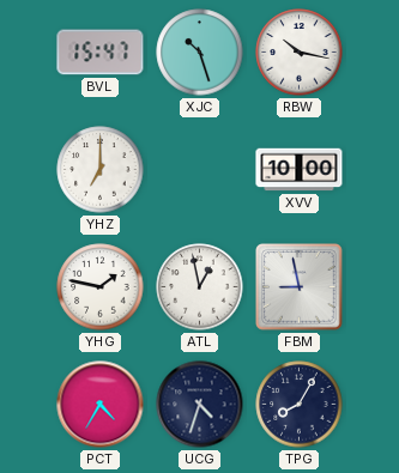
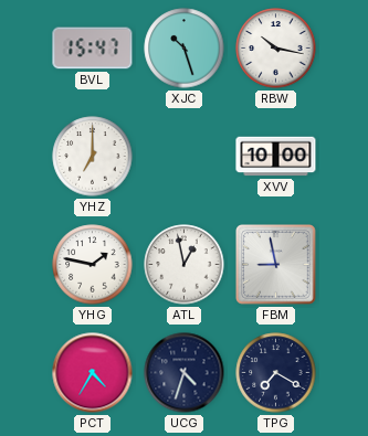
TPG: 8:05 -> 7:20 (276, 373)
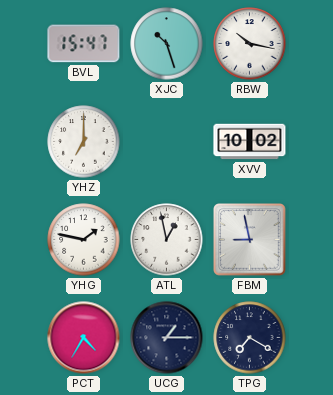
XVV: 10:00 -> 10:02 (250, 142)
UCG: 4:33 -> 1:15 (167, 338)
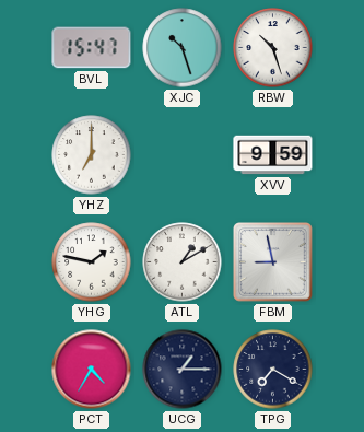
RBW: 10:17 -> 10:27 (273, 48)
XVV: 10:02 -> 9:59 (273, 155)
ATL: 12:58 -> 1:10 (183, 262)
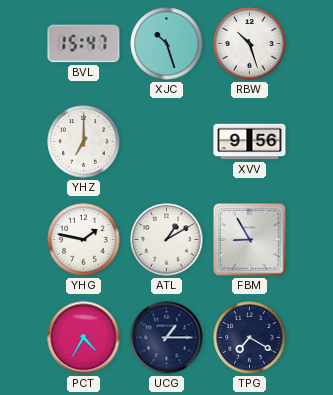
XVV: 9:59 -> 9:56 (250, 142)
FBM: 8:58 -> 8:55 (250, 240)
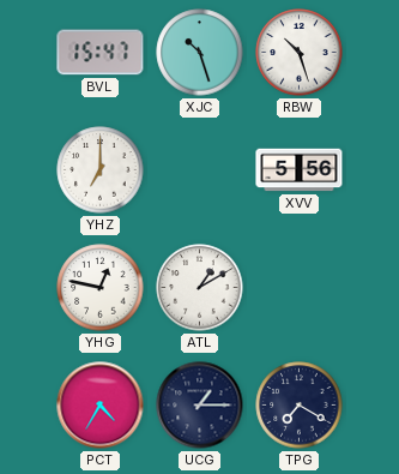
XVV: 9:56 -> 5:56 (300, 170)
YHG: 1:47 -> 12:47 (101, 288)
FBM: 8:55 -> none (250, 240)
